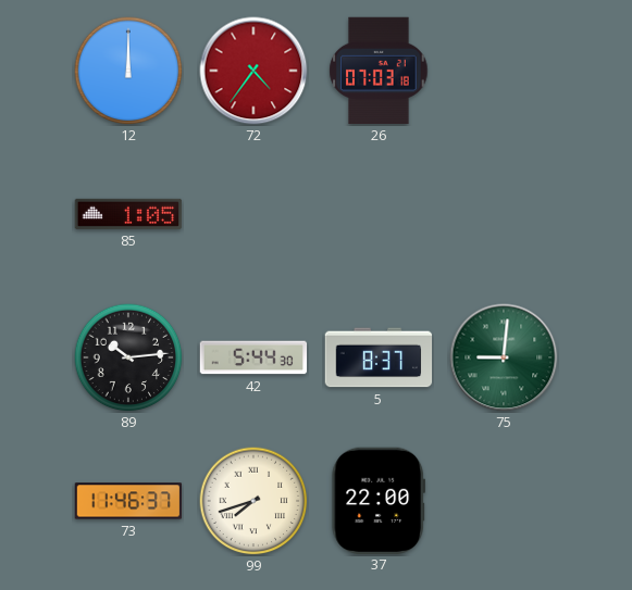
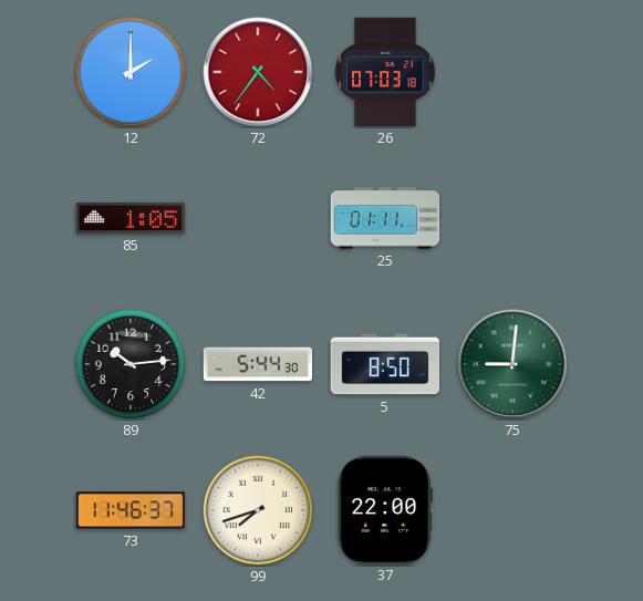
12: 12:00 -> 2:00 (131, 72)
25: none -> 01:11 (385, 218)
5: 8:37 -> 8:50 (385, 364)
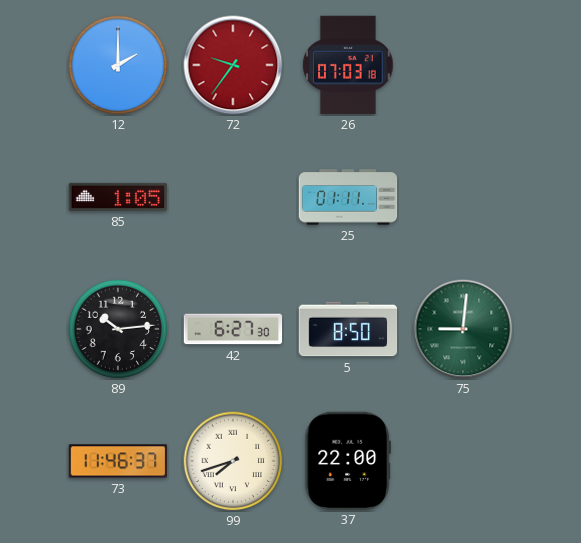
72: 4:36 -> 9:36 (233, 65)
42: 5:44 -> 6:27 (233, 329)
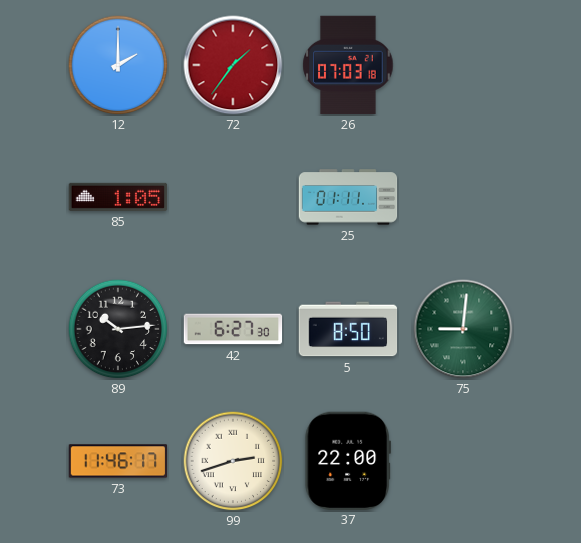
72: 9:36 -> 1:36 (233, 65)
73: 11:46:37 -> 11:46:17 (118, 461)
99: 7:42 -> 2:42 (233, 461)
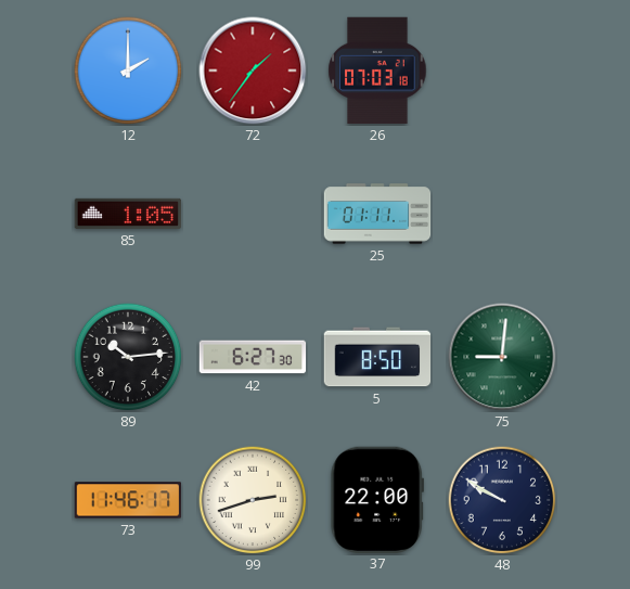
48: none -> 9:50 (502, 500)
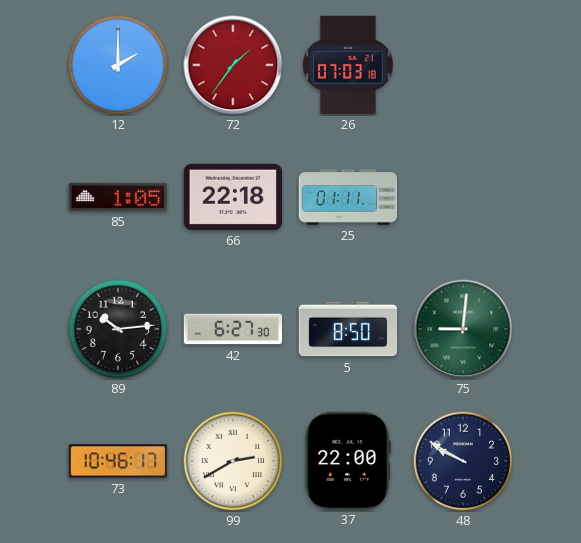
66: none -> 22:18 (232, 197)
73: 11:46 -> 10:46 (118, 461)
99: 2:42 -> 2:40 (233, 461)
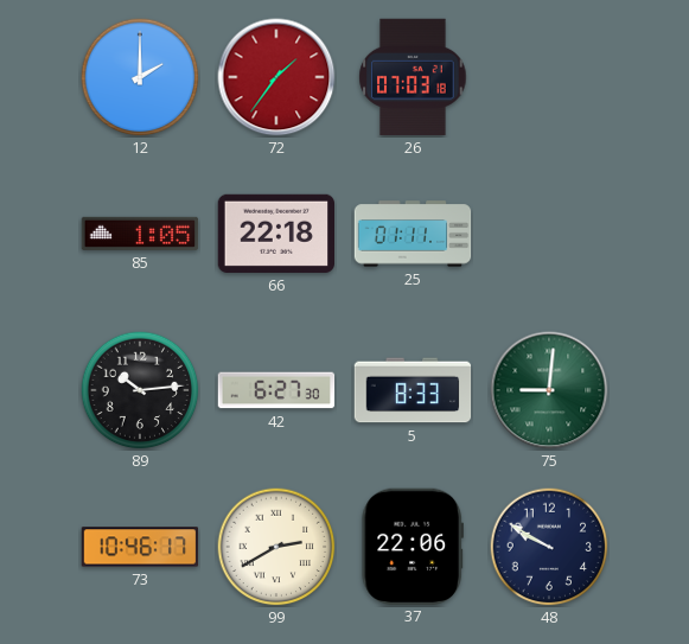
5: 8:50 -> 8:33 (413, 390)
37: 22:00 -> 22:06 (412, 546)
